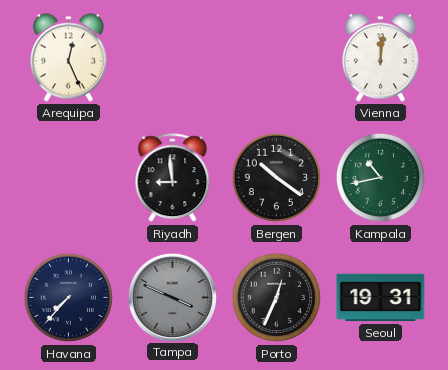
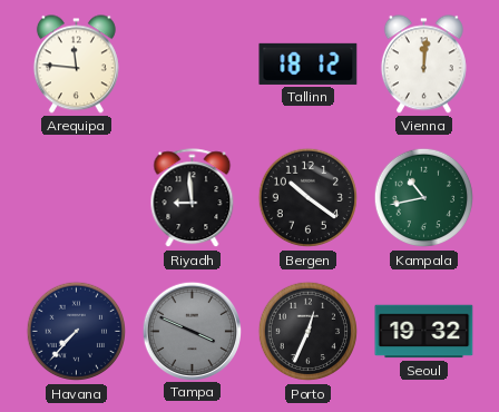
Arequipa: 12:26 -> 11:46 (76, 65)
Tallinn: none -> 18:12 (309, 63)
Seoul: 19:31 -> 19:32 (424, 332)
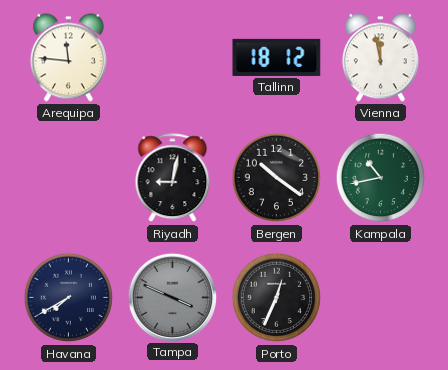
Vienna: 12:01 -> 11:58 (380, 58)
Riyadh: 8:59 -> 9:02 (173, 178)
Havana: 7:37 -> 7:40 (69, 298)
Seoul: 19:32 -> none (424, 332)
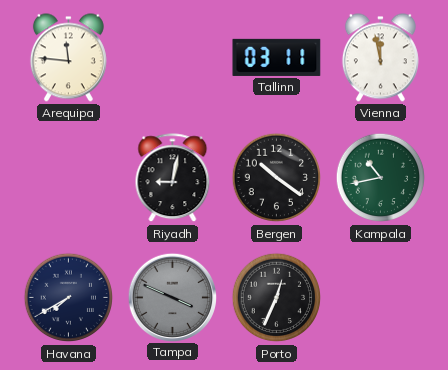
Tallinn: 18:12 -> 03:11 (277, 57)
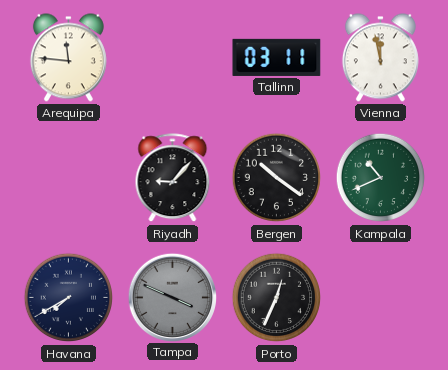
Riyadh: 9:02 -> 9:07 (173, 178)
Kampala: 10:43 -> 10:41 (381, 178)
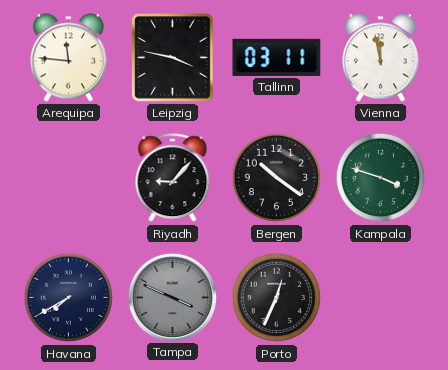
Leipzig: none -> 3:47 (173, 58)
Kampala: 10:41 -> 3:48 (381, 178)
